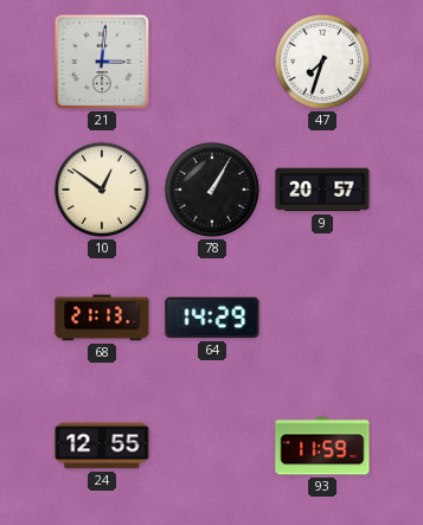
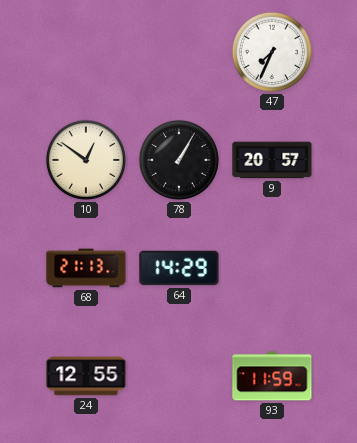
21: 3:01 -> none (102, 62)
47: 7:33 -> 7:34 (272, 52)
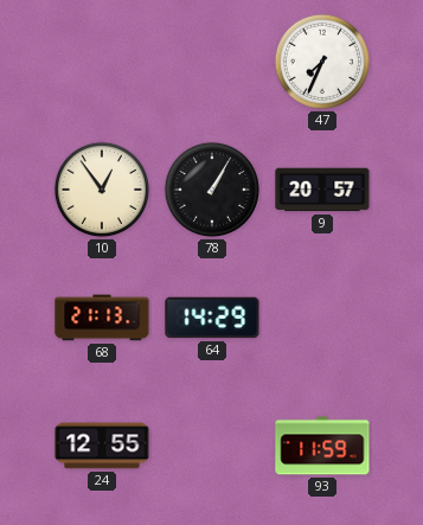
10: 12:51 -> 12:54 (102, 190)
